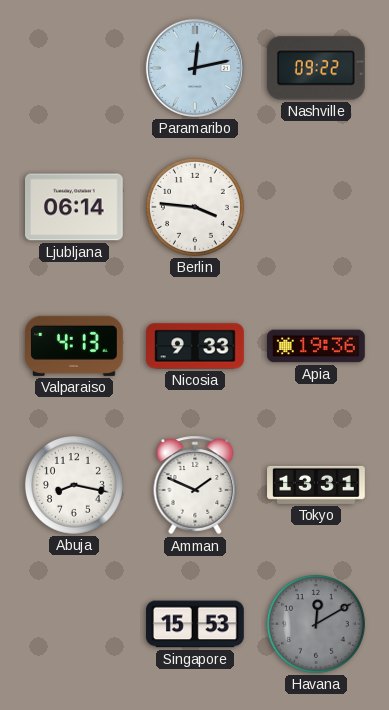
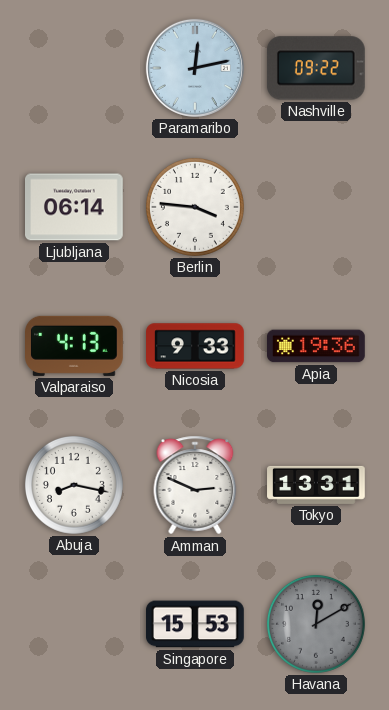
Amman: 1:49 -> 2:49 (195, 485)
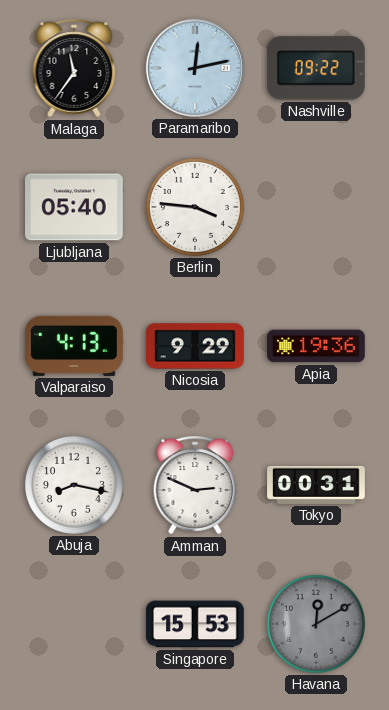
Malaga: none -> 11:36 (74, 68)
Ljubljana: 06:14 -> 05:40 (75, 207)
Nicosia: 9:33 -> 9:29 (195, 346)
Tokyo: 13:31 -> 00:31 (316, 485)
